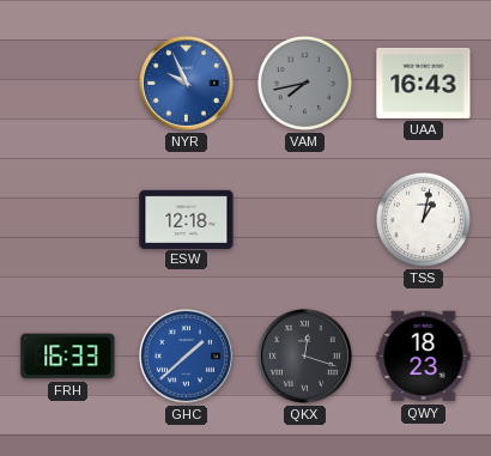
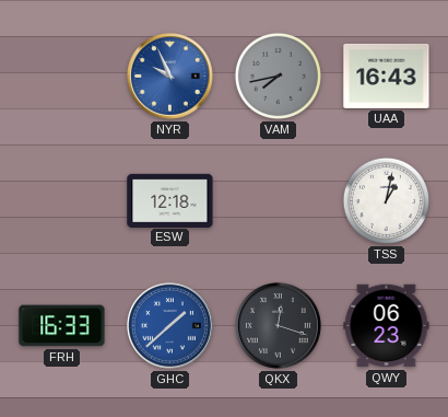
QWY: 18:23 -> 06:23 (387, 326)
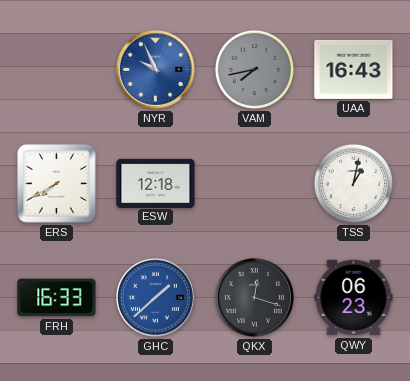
ERS: none -> 7:40 (57, 184)
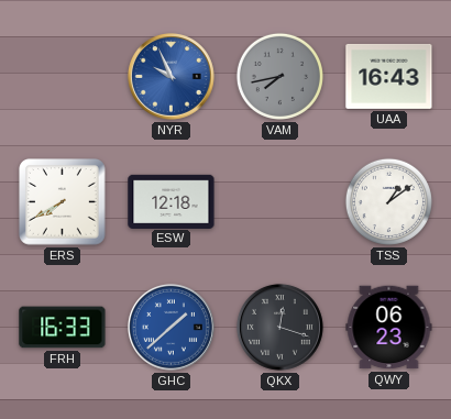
TSS: 1:02 -> 1:09 (388, 201)
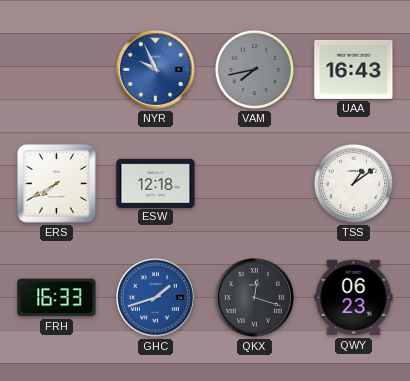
GHC: 1:38 -> 1:42 (155, 297)
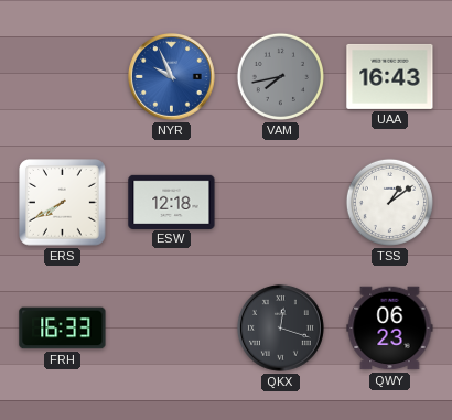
GHC: 1:42 -> none (155, 297)
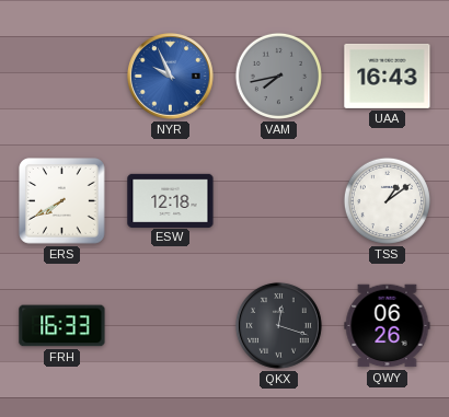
QWY: 06:23 -> 06:26 (388, 326)
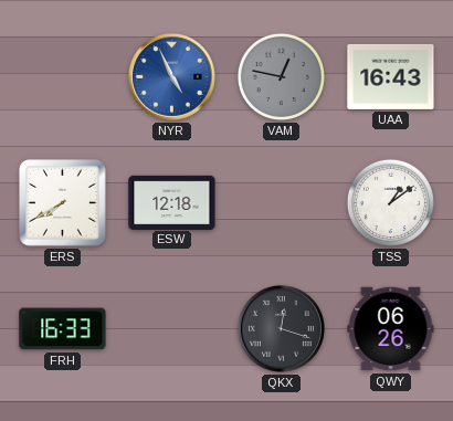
NYR: 9:56 -> 4:56 (171, 76)
VAM: 7:43 -> 12:47 (281, 76)
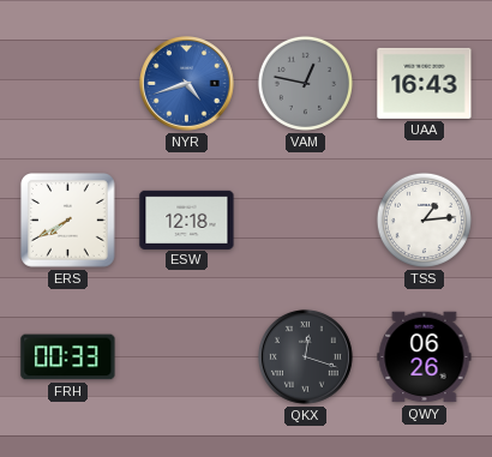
NYR: 4:56 -> 4:42 (186, 83)
TSS: 1:09 -> 1:14 (424, 220)
FRH: 16:33 -> 00:33 (68, 357)
